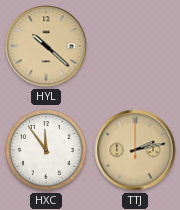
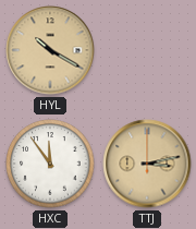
HYL: 10:22 -> 10:20 (50, 50)
TTJ: 2:13 -> 3:13 (147, 164)
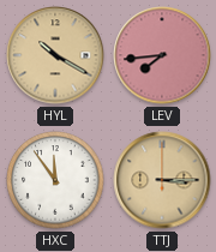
LEV: none -> 7:44 (162, 55)
TTJ: 3:13 -> 3:15 (162, 180)
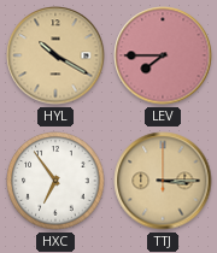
LEV: 7:44 -> 7:45 (163, 55)
HXC: 11:54 -> 6:54 (55, 181)
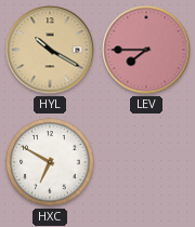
HXC: 6:54 -> 6:50 (50, 162)
TTJ: 3:15 -> none (163, 181)
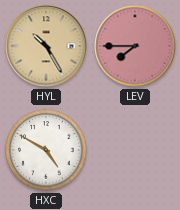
HYL: 10:20 -> 10:25 (46, 46)
HXC: 6:50 -> 4:50 (46, 150)
